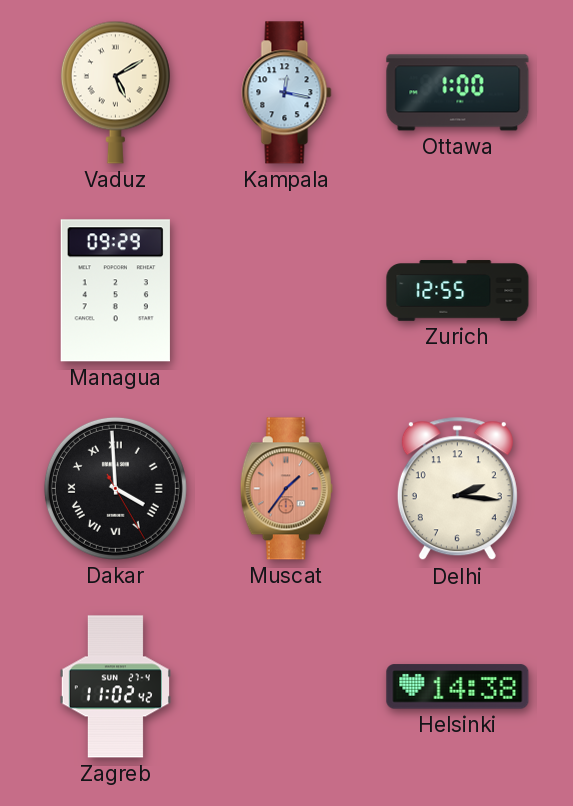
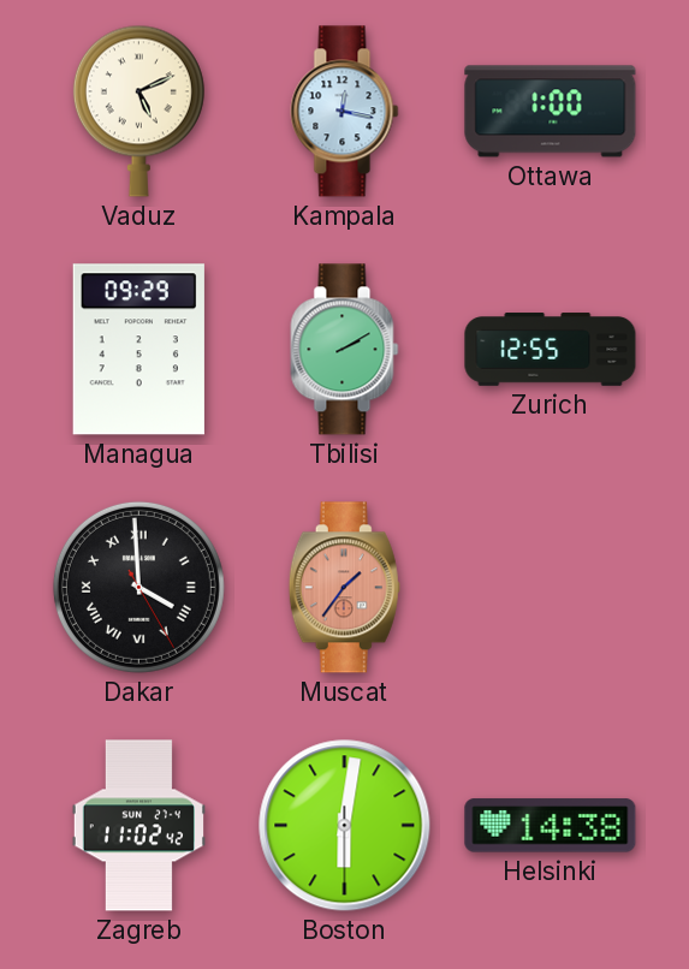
Vaduz: 5:10 -> 5:11 (138, 111)
Tbilisi: none -> 2:10 (345, 350)
Delhi: 2:16 -> none (457, 489)
Boston: none -> 6:01 (345, 826)
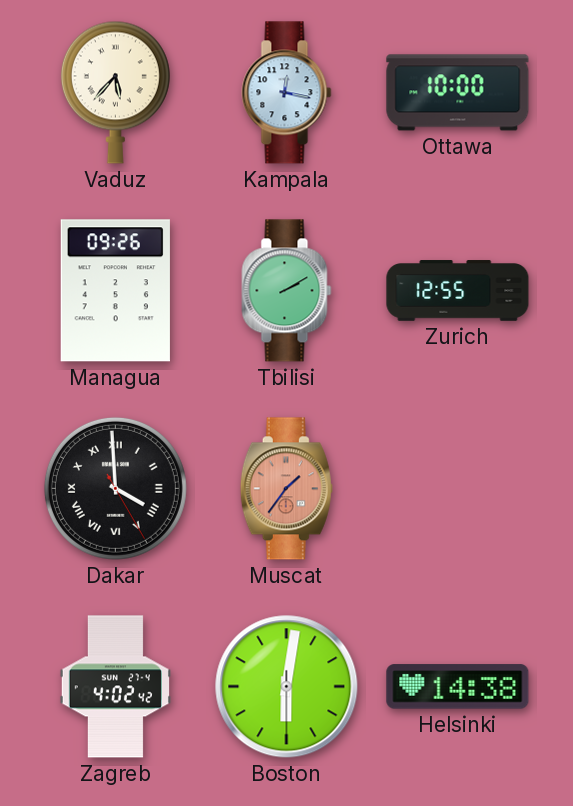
Vaduz: 5:11 -> 5:37 (115, 92)
Ottawa: 1:00 -> 10:00 (458, 93)
Managua: 09:29 -> 09:26 (115, 291)
Zagreb: 11:02 -> 4:02 (115, 687)
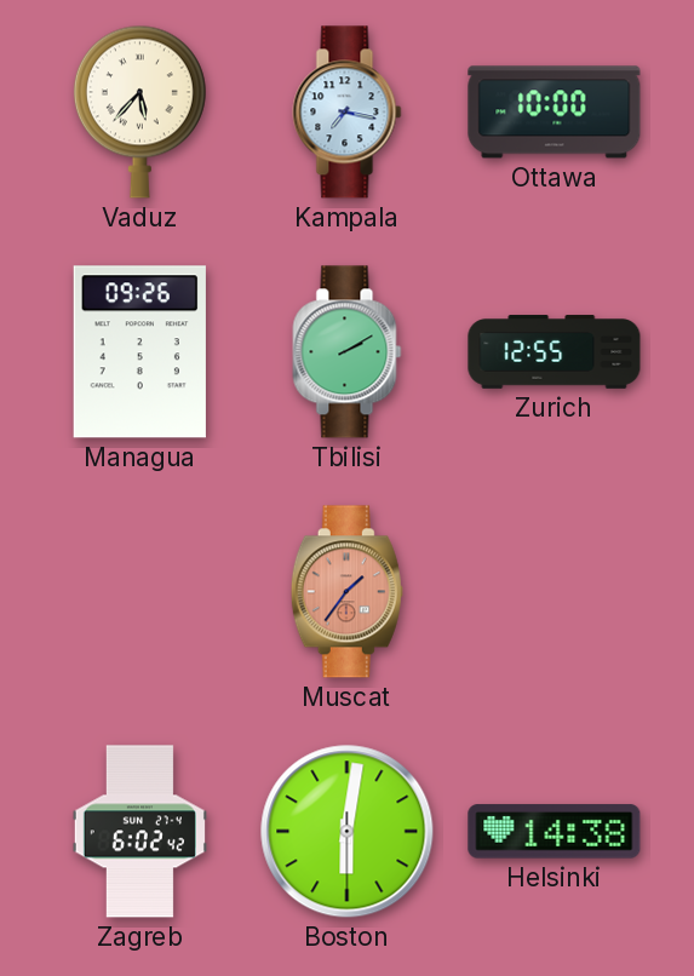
Kampala: 12:17 -> 7:17 (348, 113)
Dakar: 3:59 -> none (115, 488)
Zagreb: 4:02 -> 6:02 (139, 832)
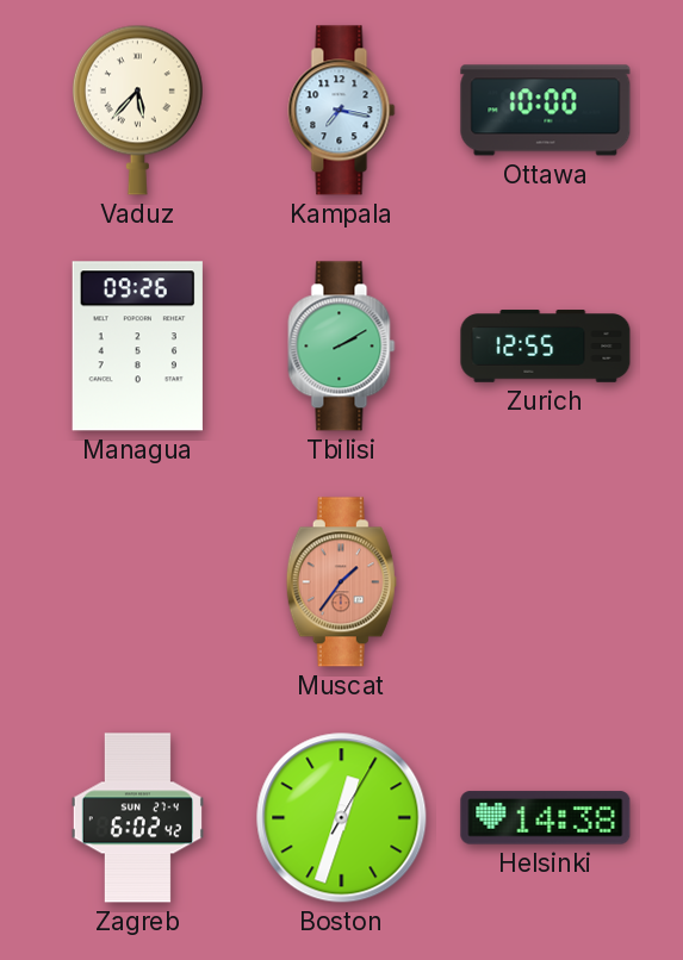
Boston: 6:01 -> 12:33 (342, 818)
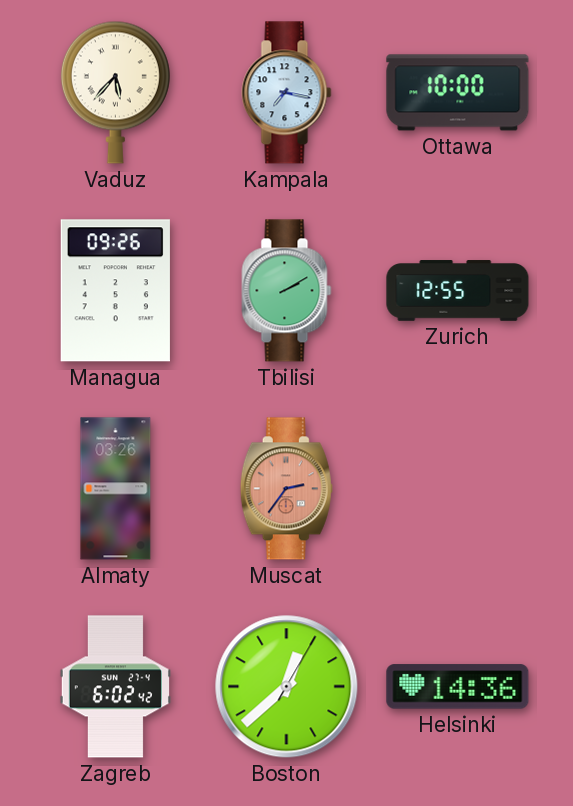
Almaty: none -> 03:26 (116, 489)
Muscat: 1:36 -> 2:36 (286, 489)
Boston: 12:33 -> 12:38 (287, 687)
Helsinki: 14:38 -> 14:36 (458, 687)
